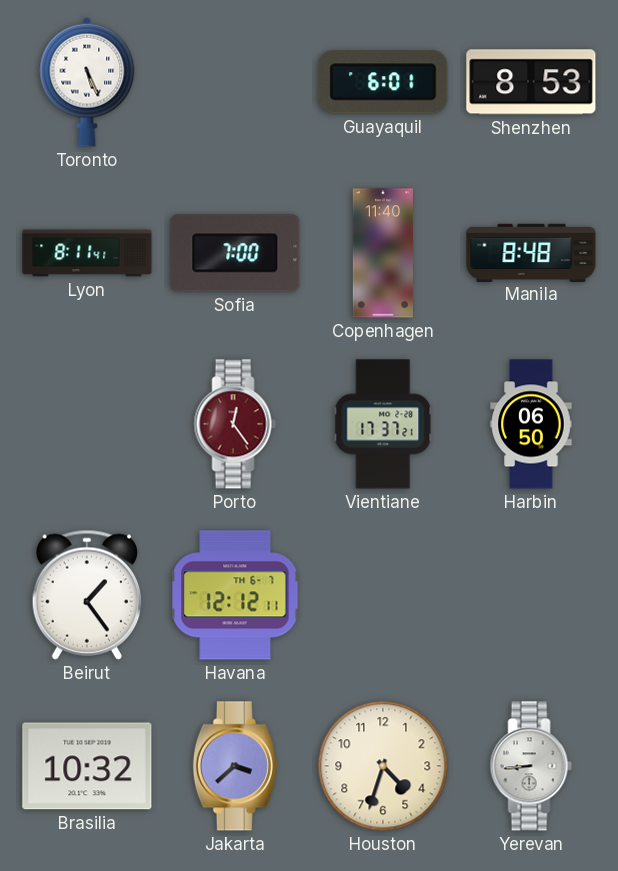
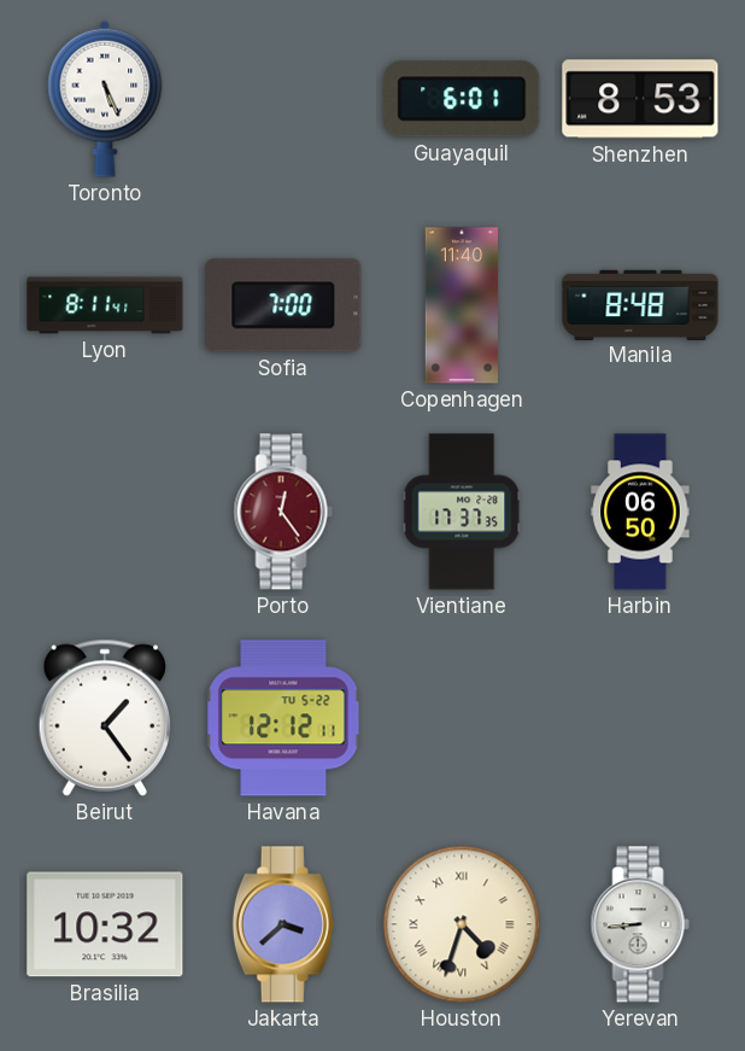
Vientiane: 17:37:21 -> 17:37:35 (462, 512)
Havana date: TH 6-7 -> TU 5-22 (283, 718)
Houston numerals: Arabic -> Roman (462, 924)
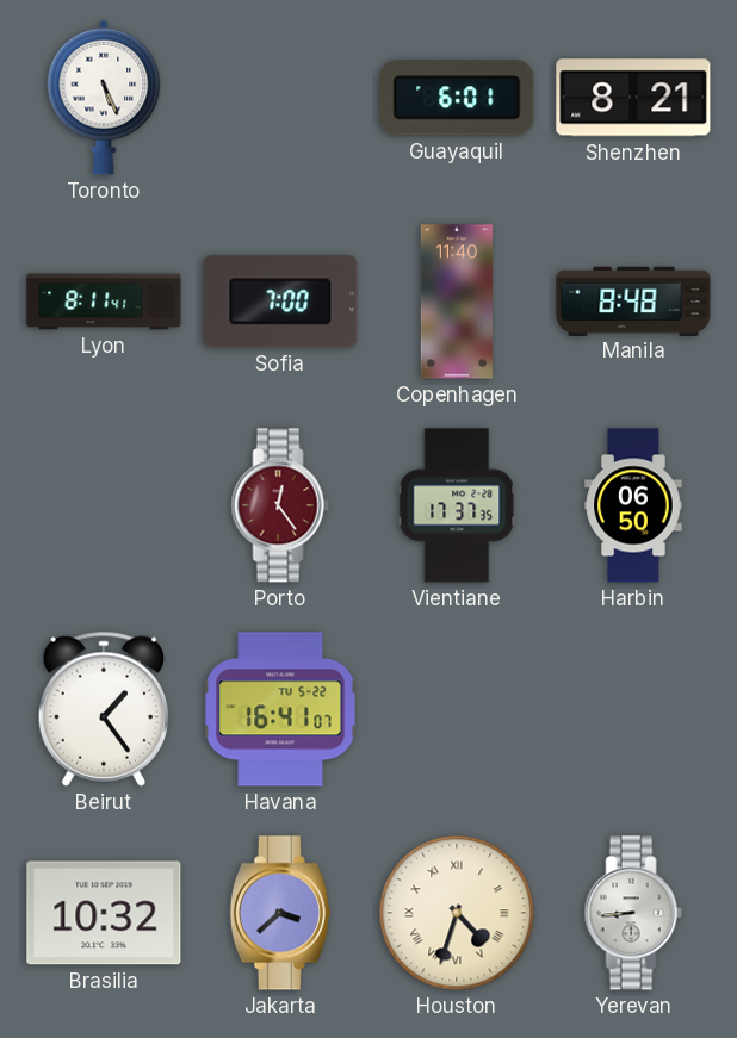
Shenzhen: 8:53 -> 8:21 (633, 98)
Havana: 12:12 -> 16:41 (280, 709)
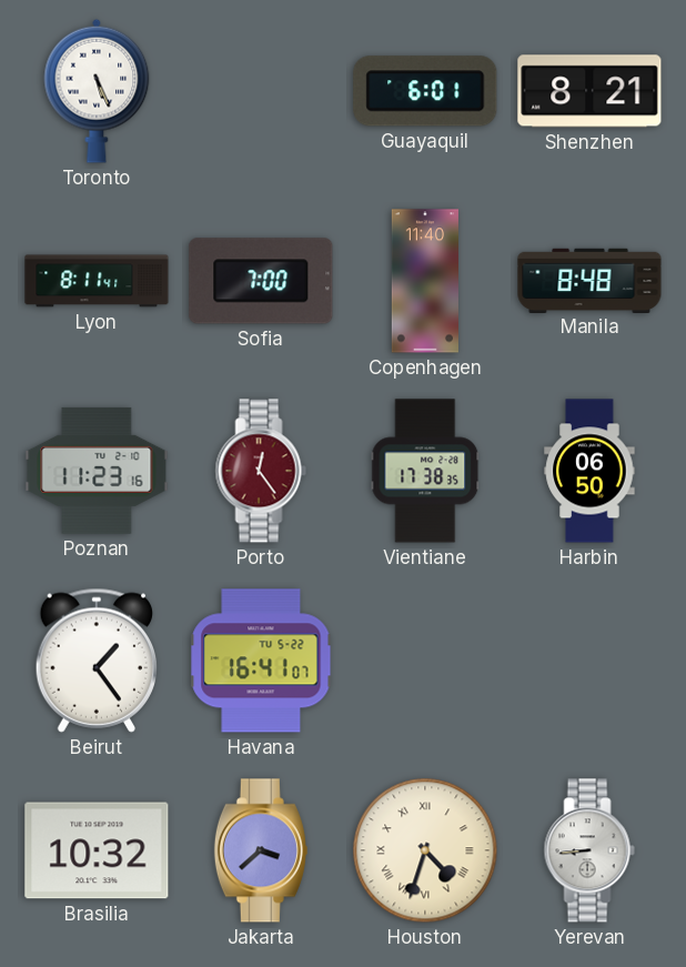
Poznan: none -> 11:23 (97, 471)
Vientiane: 17:37 -> 17:38 (425, 471)
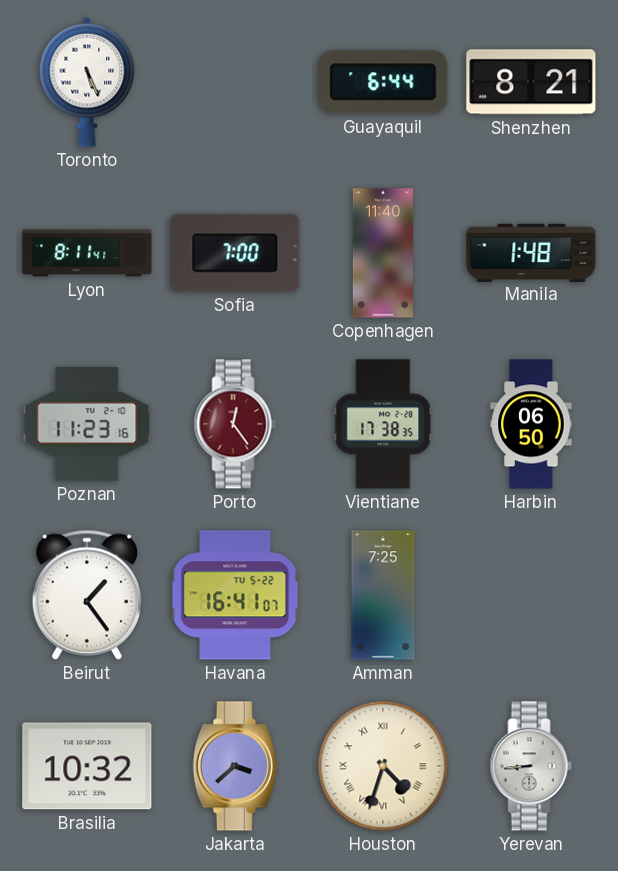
Guayaquil: 6:01 -> 6:44 (383, 82)
Manila: 8:48 -> 1:48 (531, 252)
Amman: none -> 7:25 (383, 595)
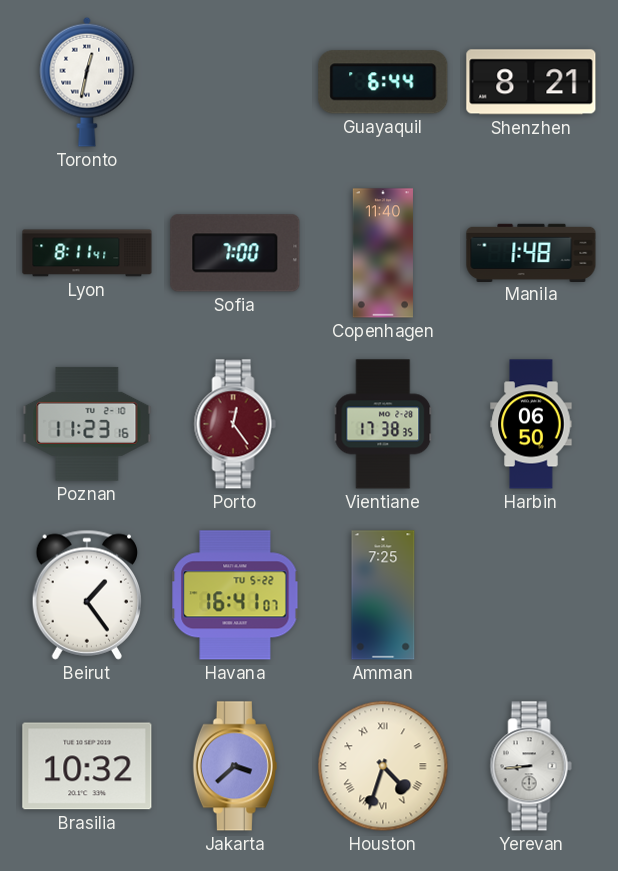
Toronto: 5:26 -> 12:32 (87, 82)
